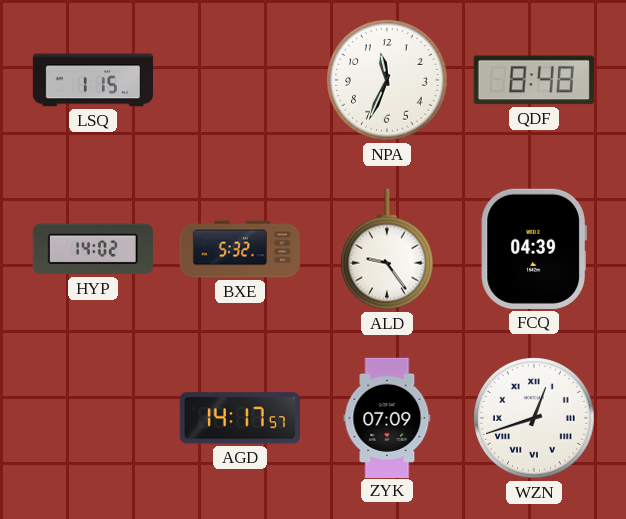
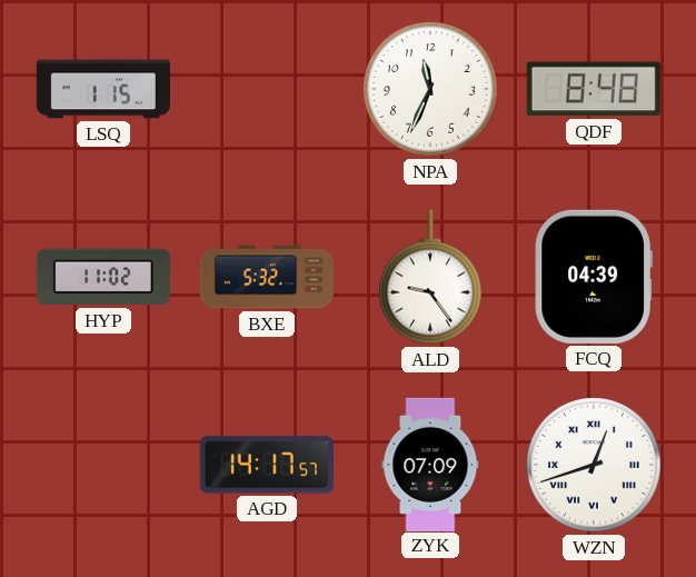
HYP: 14:02 -> 11:02 (103, 277)
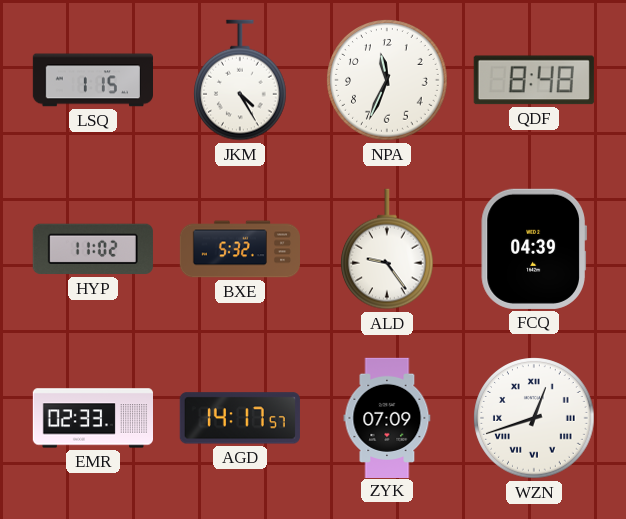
JKM: none -> 4:25 (241, 80)
EMR: none -> 02:33 (92, 418)
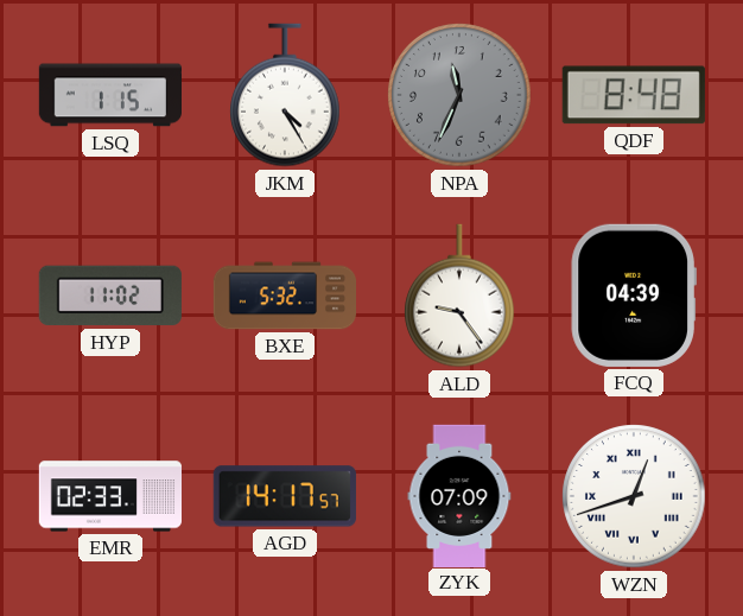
NPA dial: white -> grey (459, 95)
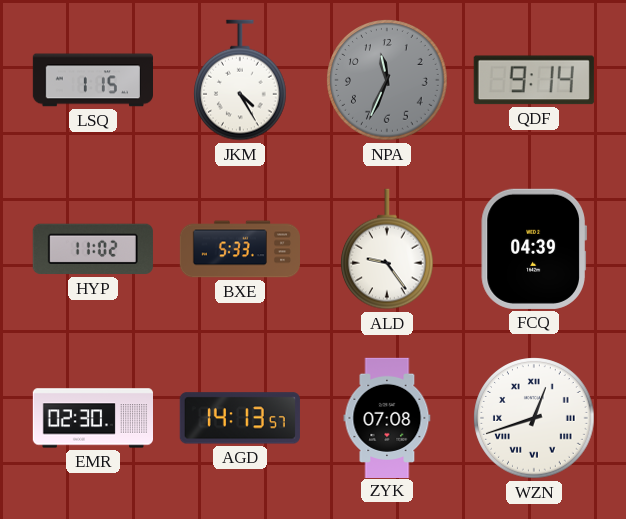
QDF: 8:48 -> 9:14 (534, 80)
BXE: 5:32 -> 5:33 (240, 249)
EMR: 02:33 -> 02:30 (92, 418)
AGD: 14:17 -> 14:13 (240, 418)
ZYK: 07:09 -> 07:08 (387, 417)
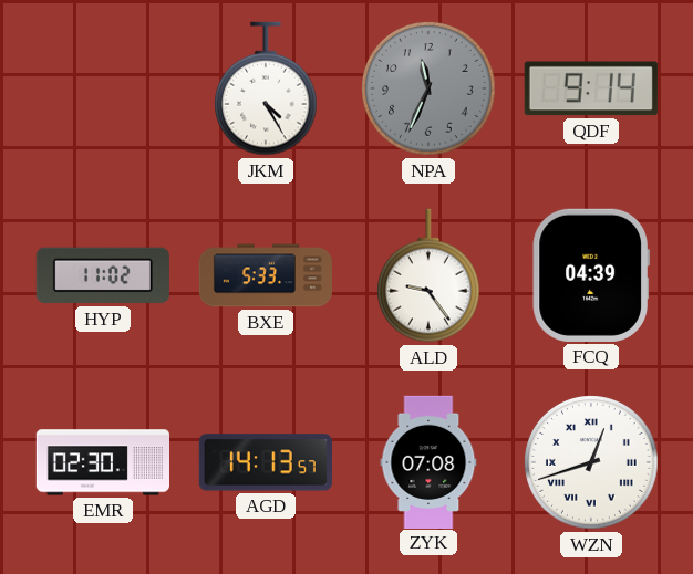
LSQ: 1:15 -> none (92, 80)
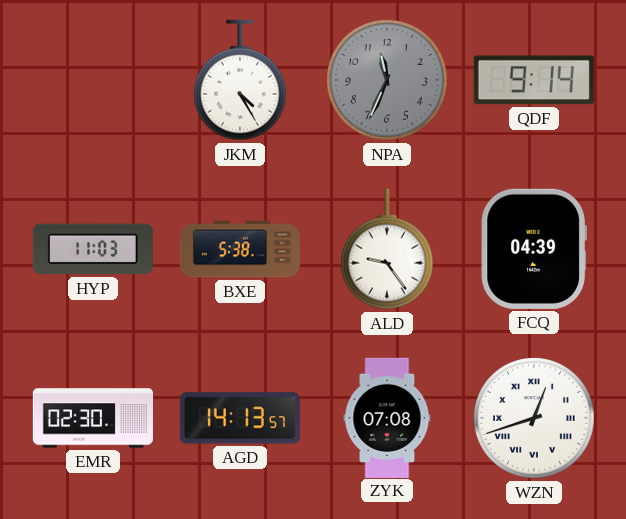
HYP: 11:02 -> 11:03 (93, 249)
BXE: 5:33 -> 5:38 (240, 249)
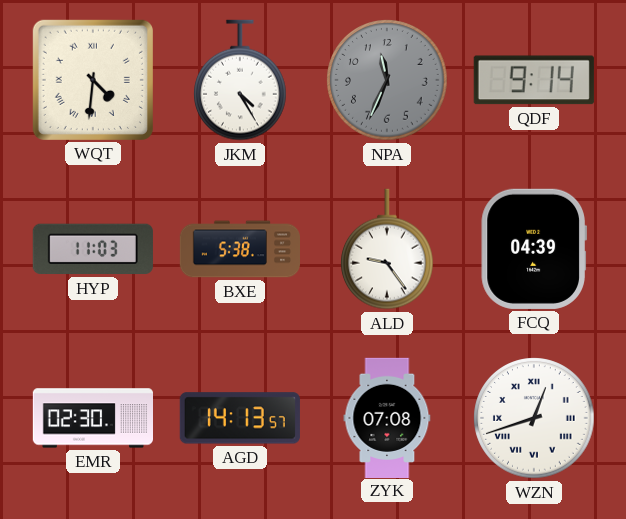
WQT: none -> 4:31 (93, 80)
